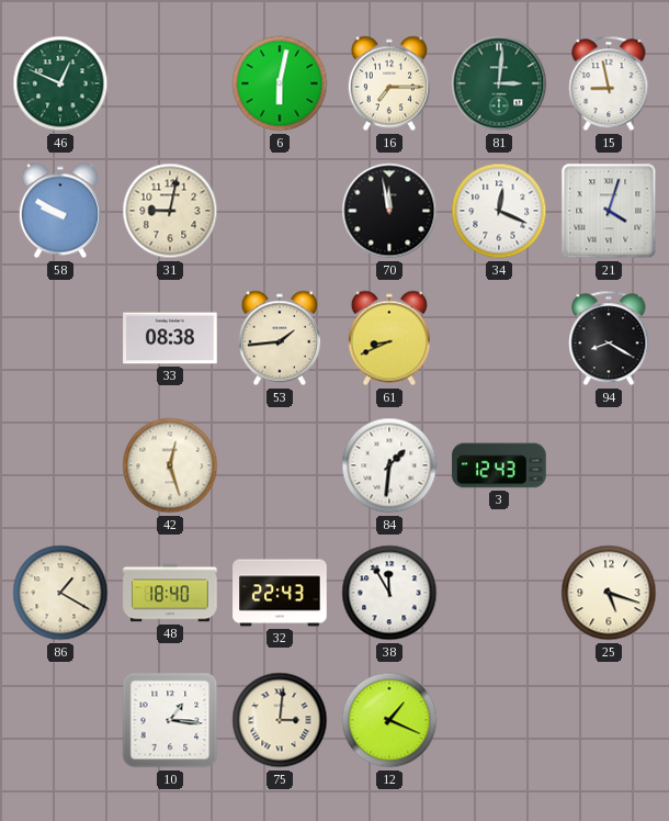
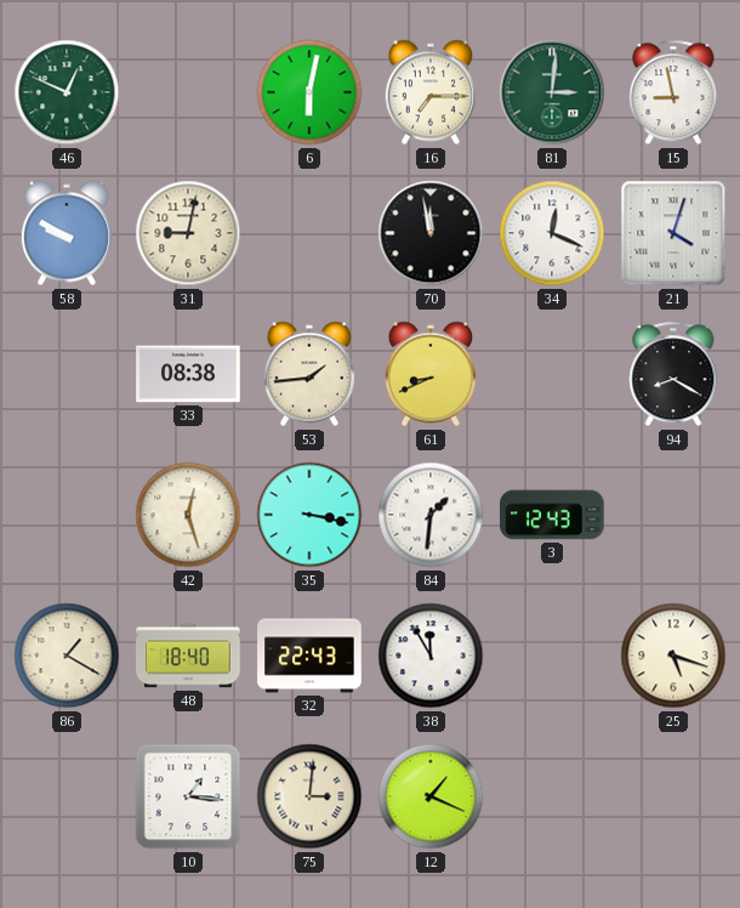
35: none -> 3:17 (309, 515)
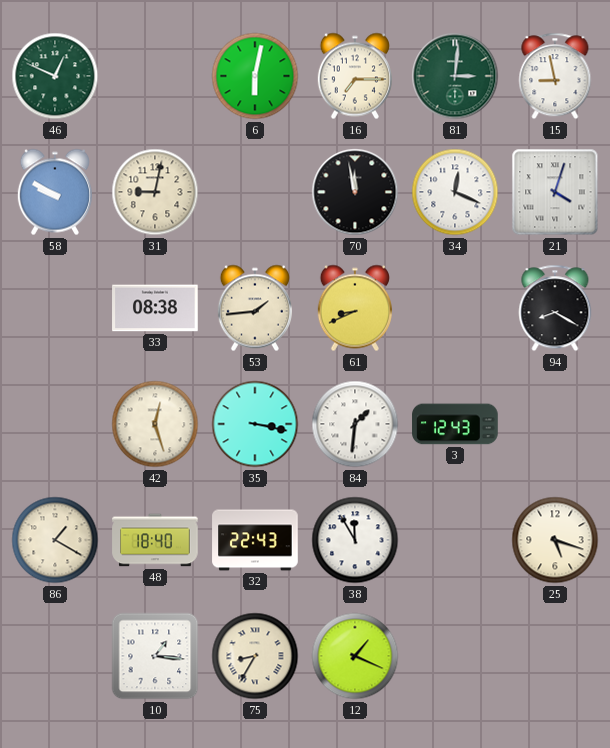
75: 3:01 -> 8:35 (255, 656)
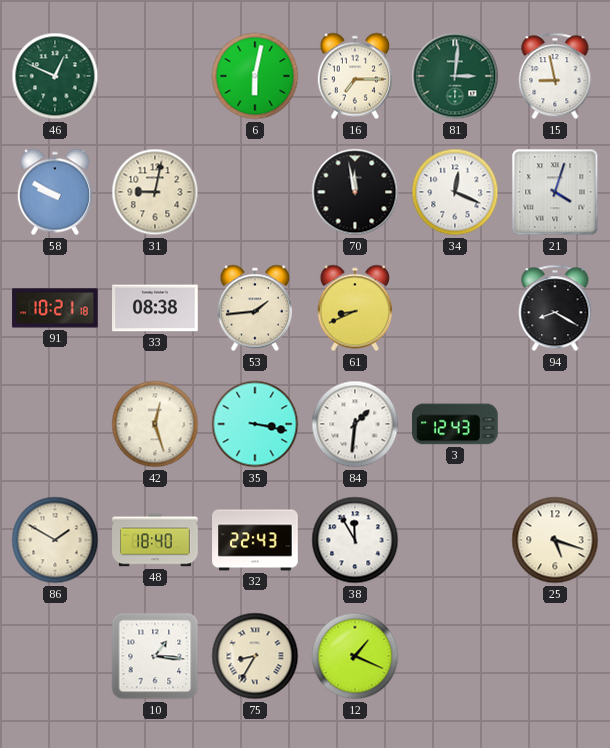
91: none -> 10:21 (55, 308)
86: 1:20 -> 1:50 (55, 540)
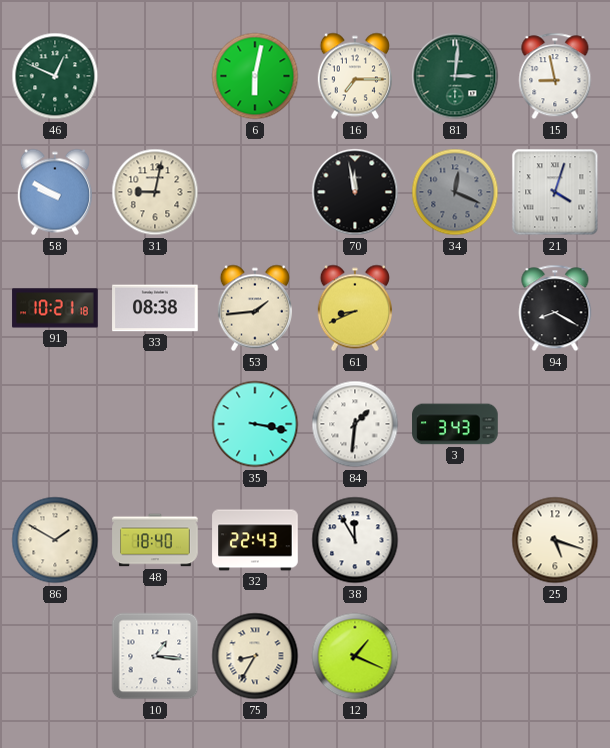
34 dial: white -> grey (455, 192)
42: 12:27 -> none (155, 424)
3: 12:43 -> 3:43 (455, 424)
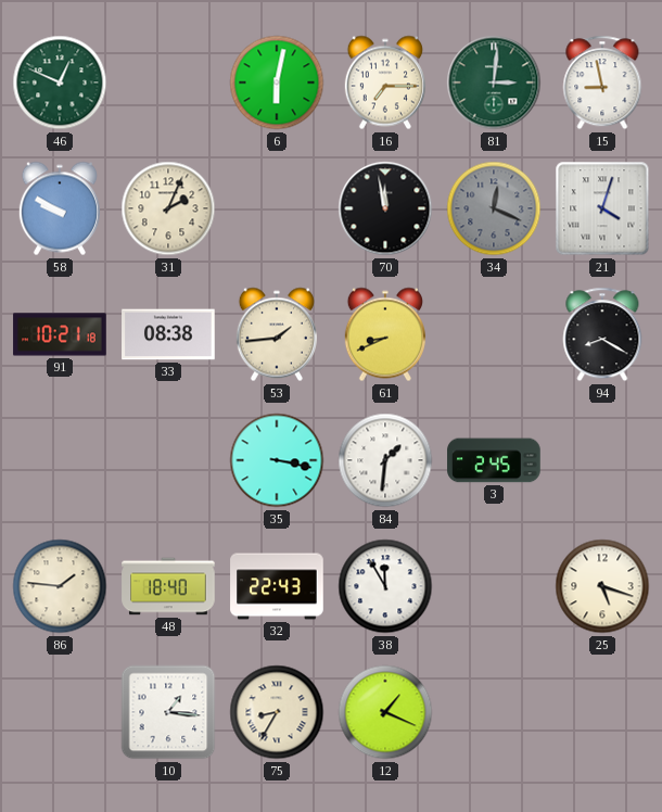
31: 9:02 -> 2:04 (168, 208)
3: 3:43 -> 2:45 (494, 460)
86: 1:50 -> 1:46 (60, 586)
